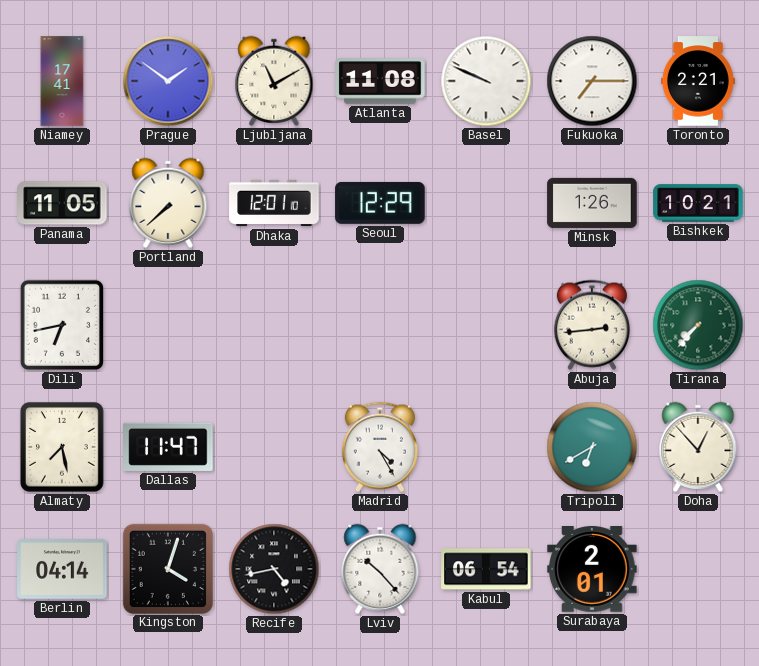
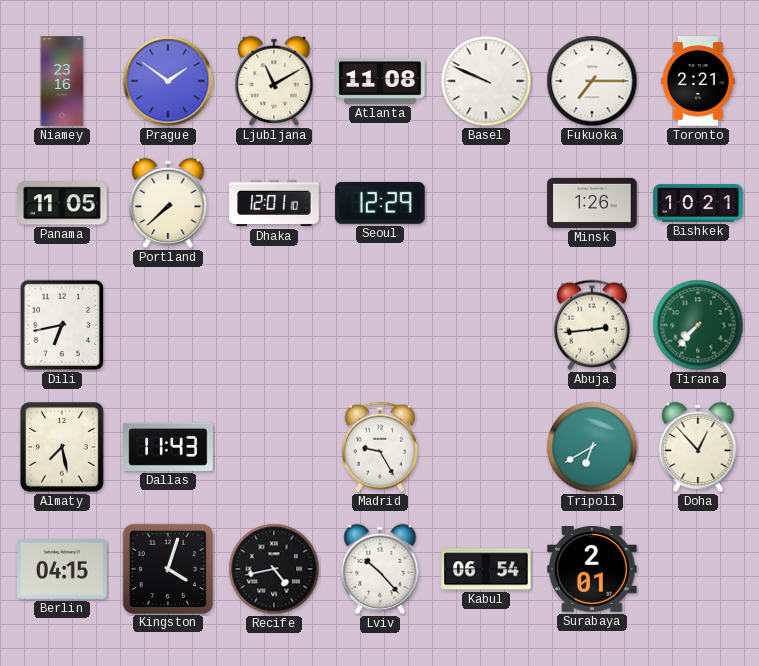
Niamey: 17:41 -> 23:16 (62, 81)
Dallas: 11:47 -> 11:43 (168, 447)
Madrid: 4:25 -> 9:25 (380, 447)
Berlin: 04:14 -> 04:15 (62, 570)
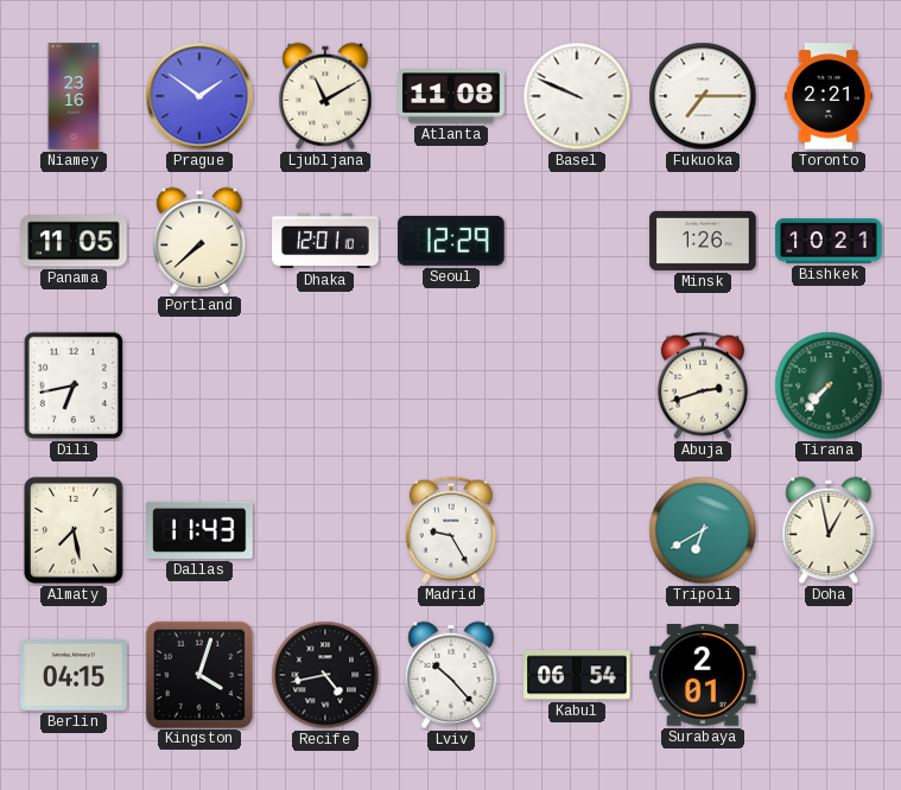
Abuja: 2:44 -> 2:42 (703, 386)
Doha: 12:53 -> 12:58 (829, 530)
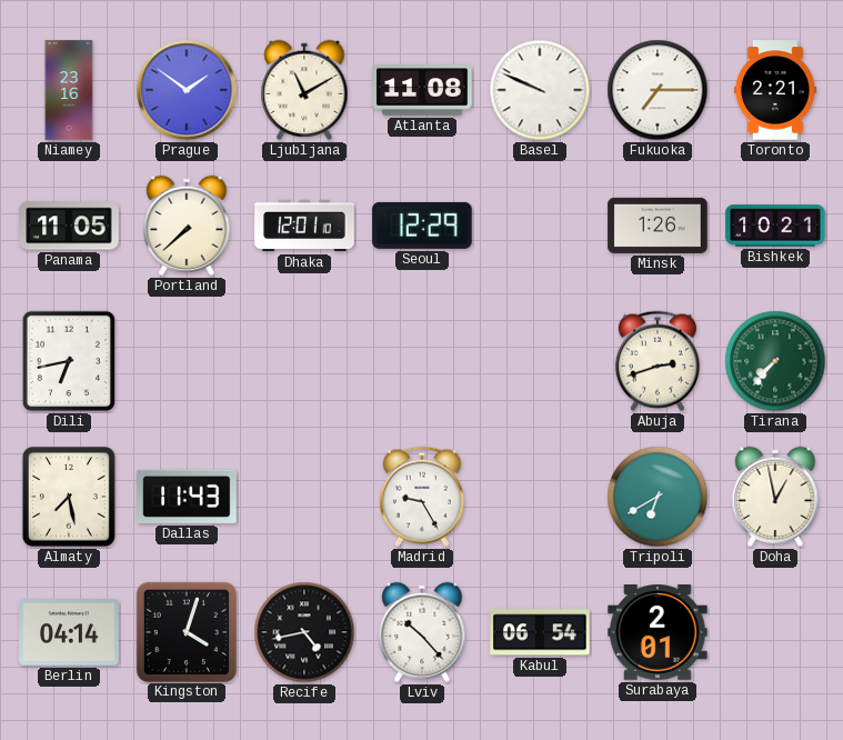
Berlin: 04:15 -> 04:14 (69, 633)
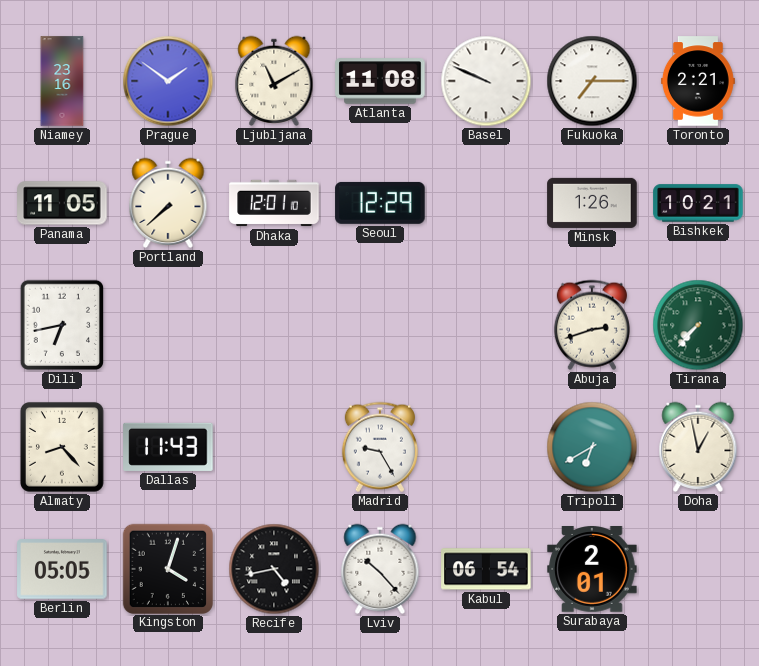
Almaty: 7:28 -> 8:23 (62, 447)
Berlin: 04:14 -> 05:05 (62, 570)
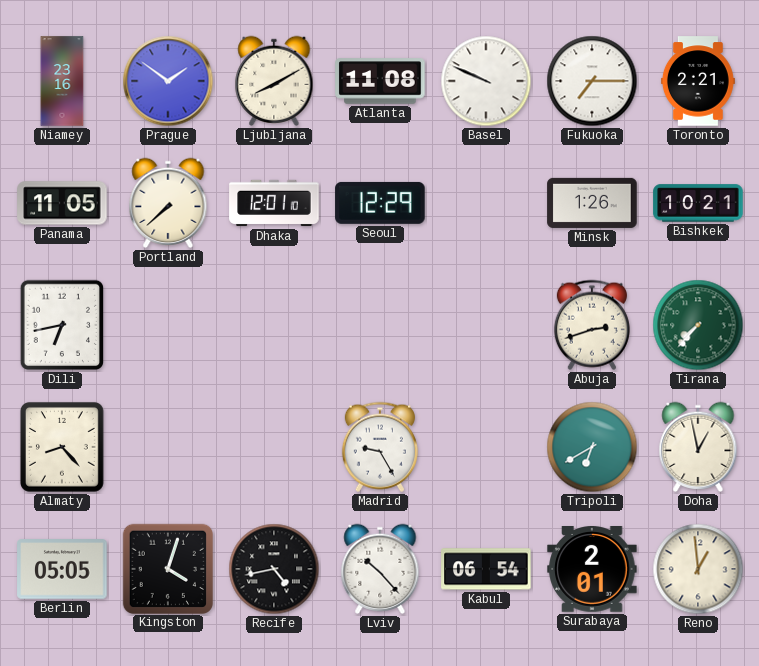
Ljubljana: 11:10 -> 8:10 (274, 81)
Dallas: 11:43 -> none (168, 447)
Reno: none -> 12:59 (698, 569)
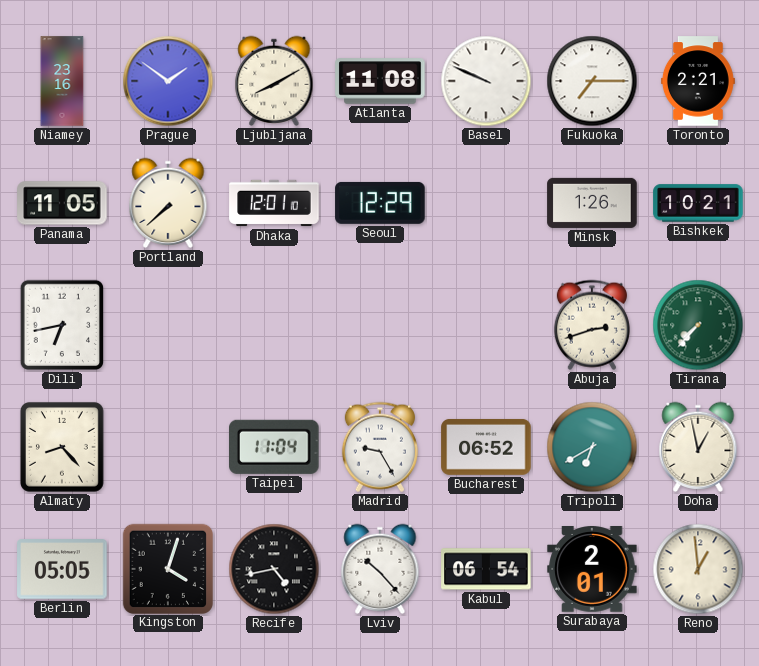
Taipei: none -> 11:04 (275, 447)
Bucharest: none -> 06:52 (486, 447)
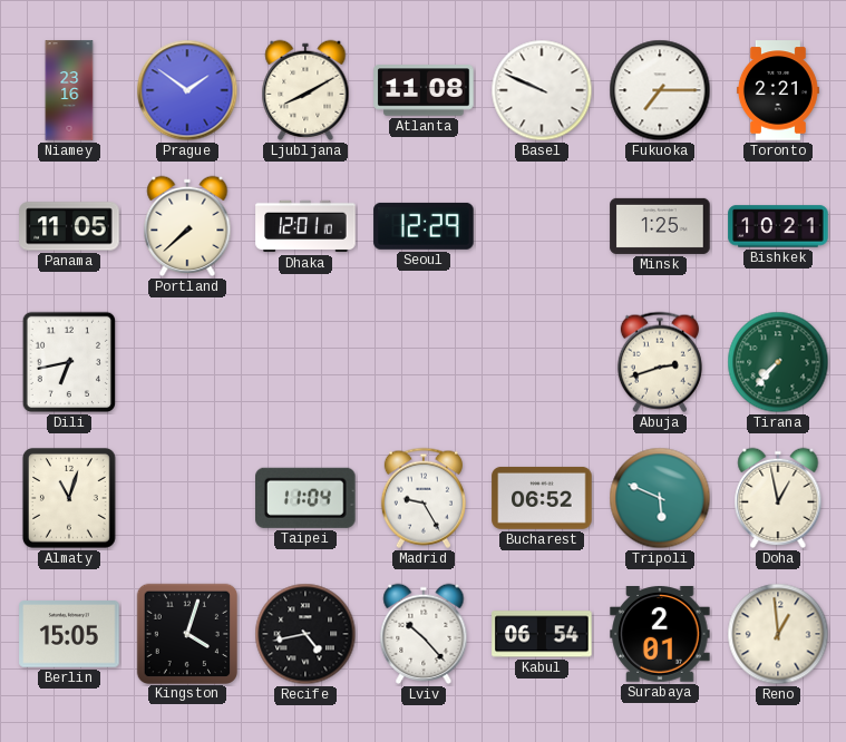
Minsk: 1:26 -> 1:25 (660, 226)
Almaty: 8:23 -> 11:03 (69, 498)
Tripoli: 6:40 -> 5:49 (660, 498)
Berlin: 05:05 -> 15:05 (69, 635)
